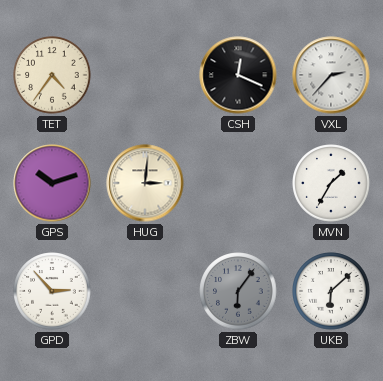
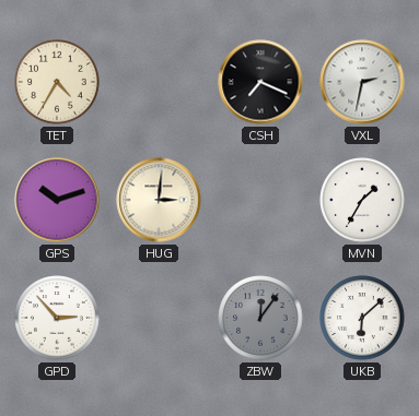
TET: 4:36 -> 4:35 (57, 82)
CSH: 12:19 -> 7:19 (260, 82)
VXL: 2:37 -> 2:32 (362, 82)
ZBW: 6:06 -> 12:06 (260, 318)
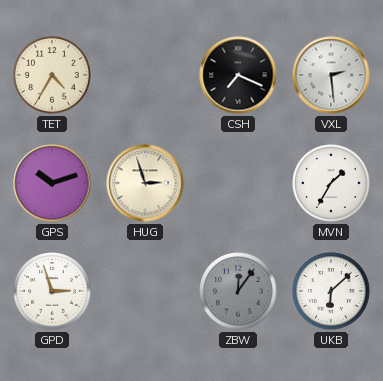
VXL: 2:32 -> 2:29 (331, 75)
HUG: 3:01 -> 2:57 (145, 183)
GPD: 2:53 -> 2:57 (52, 291)
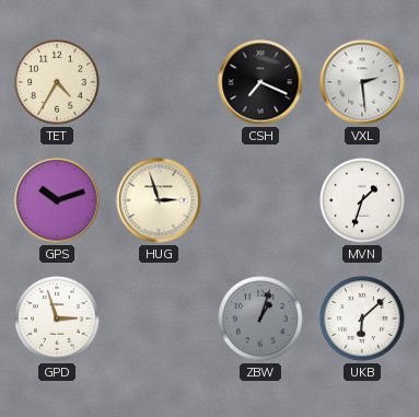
MVN: 1:35 -> 1:33 (362, 200)
ZBW: 12:06 -> 1:03 (260, 318)
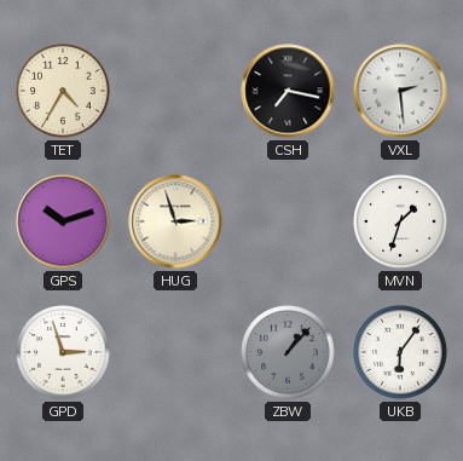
CSH: 7:19 -> 7:17 (288, 91)
ZBW: 1:03 -> 1:07 (288, 352)
UKB: 6:08 -> 6:06 (400, 352)
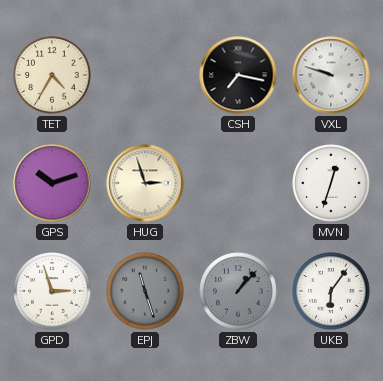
VXL: 2:29 -> 9:48 (331, 75)
MVN: 1:33 -> 12:33 (331, 183)
EPJ: none -> 11:27 (145, 291)
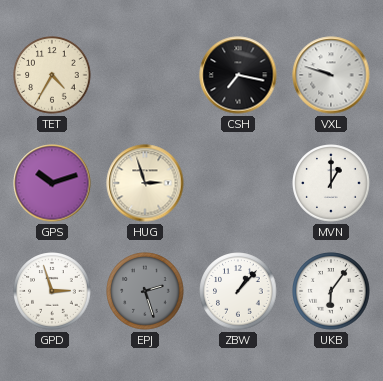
MVN: 12:33 -> 1:00 (331, 183)
EPJ: 11:27 -> 2:27 (145, 291)
ZBW dial: grey -> white (238, 291)
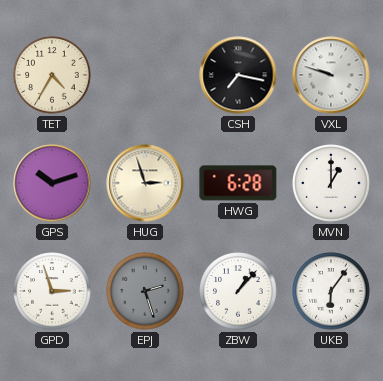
HWG: none -> 6:28 (238, 183)
